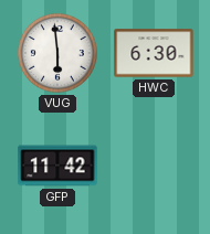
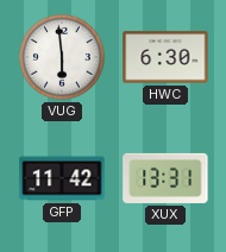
XUX: none -> 13:31 (165, 178)
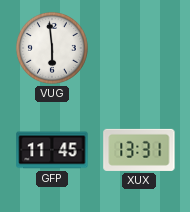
HWC: 6:30 -> none (165, 57)
GFP: 11:42 -> 11:45 (52, 150)
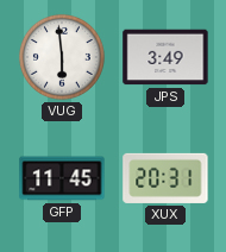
JPS: none -> 3:49 (165, 57)
XUX: 13:31 -> 20:31 (165, 178)
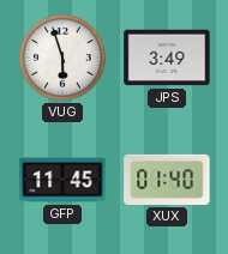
VUG: 5:59 -> 5:57 (62, 58)
XUX: 20:31 -> 01:40 (167, 180)
